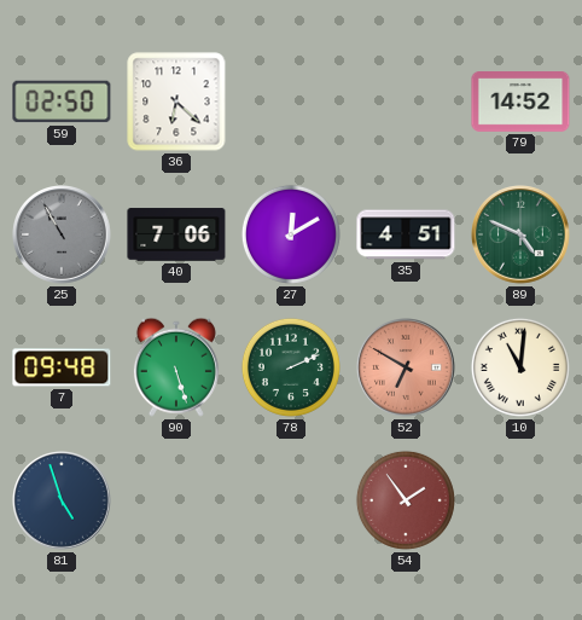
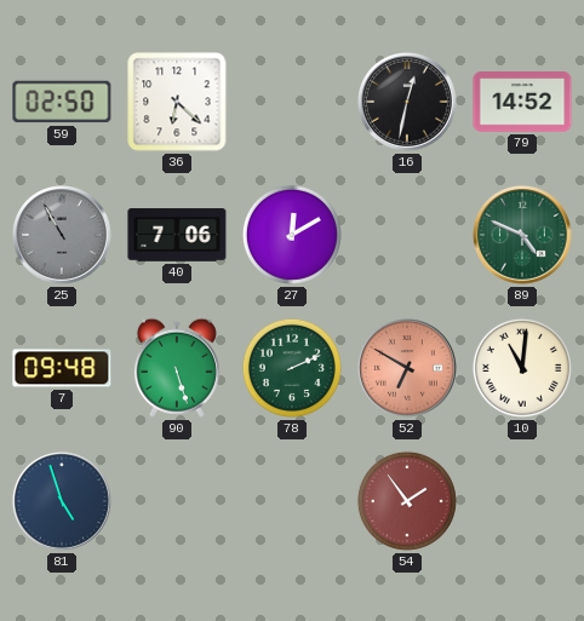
16: none -> 12:32 (408, 103)
35: 4:51 -> none (406, 234)
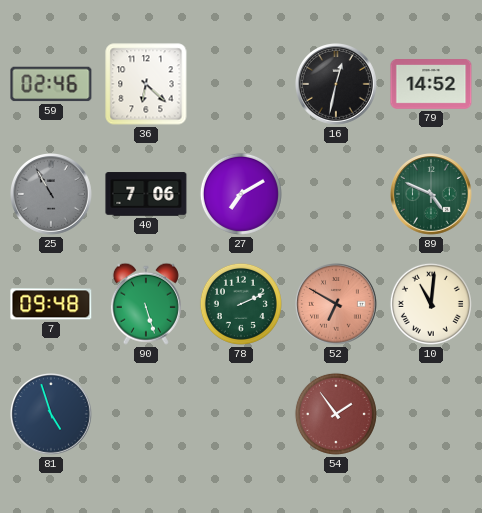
59: 02:50 -> 02:46 (51, 84)
27: 12:10 -> 7:10 (241, 194)
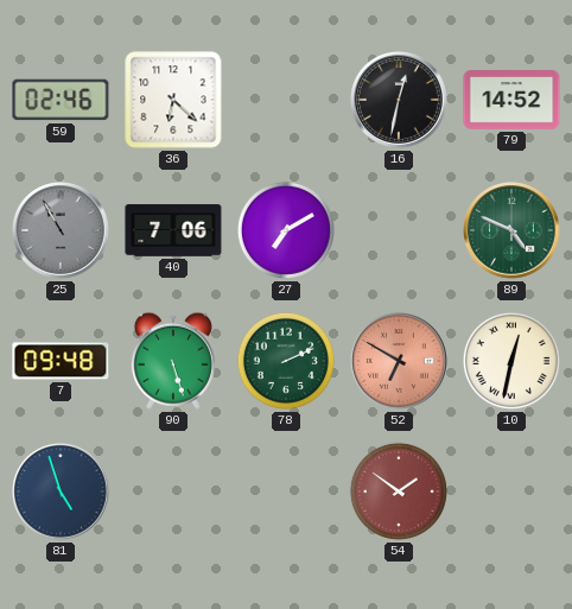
10: 11:01 -> 12:32 (511, 361)
54: 1:54 -> 1:51 (399, 491)
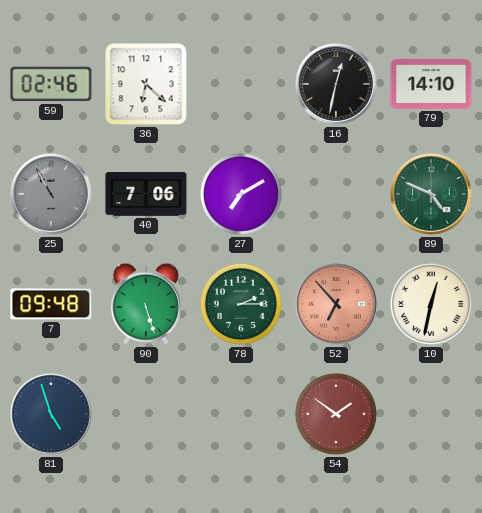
79: 14:52 -> 14:10 (431, 85)
78: 2:11 -> 2:15 (241, 304)
52: 6:50 -> 6:53 (337, 305)
